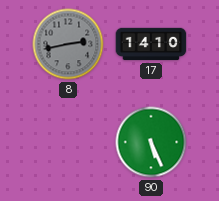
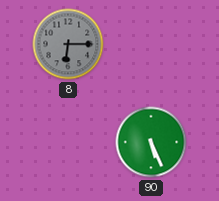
8: 2:43 -> 6:15 (68, 44)
17: 14:10 -> none (151, 44)
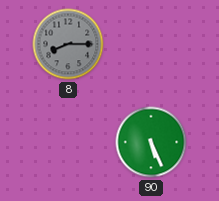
8: 6:15 -> 8:15 (68, 44)
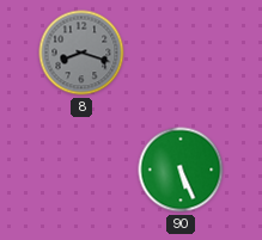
8: 8:15 -> 8:18 (81, 53)
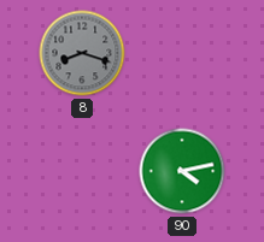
90: 5:26 -> 4:13 (182, 171)
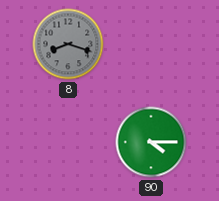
90: 4:13 -> 4:15 (151, 142)
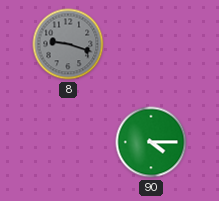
8: 8:18 -> 9:18 (68, 44)
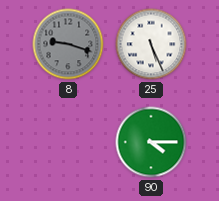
25: none -> 5:26 (151, 44)
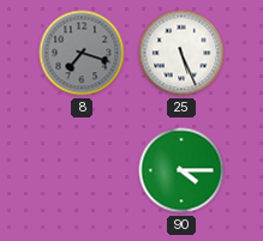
8: 9:18 -> 7:18 (82, 53)
